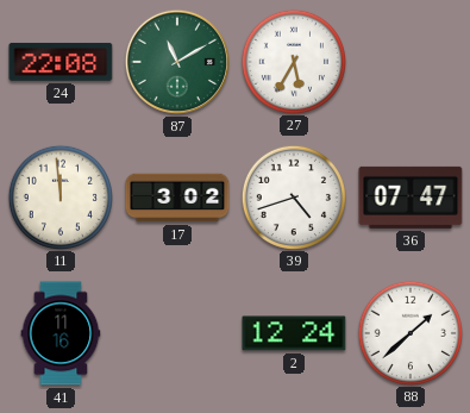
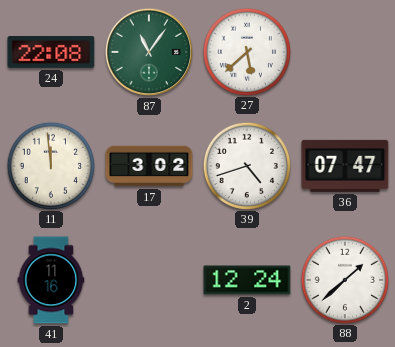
87: 11:10 -> 11:06 (149, 52)
27: 5:35 -> 5:38 (246, 51)
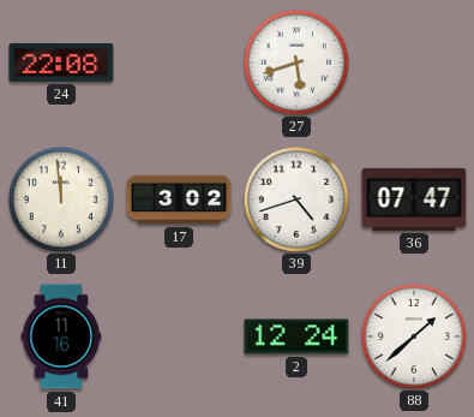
87: 11:06 -> none (149, 52)
27: 5:38 -> 5:42 (295, 61)
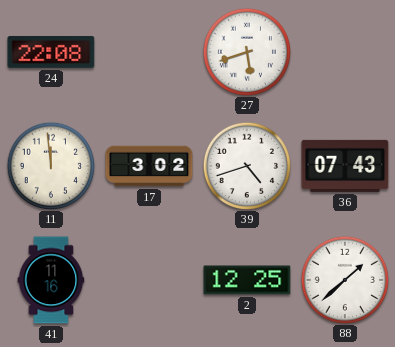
36: 07:47 -> 07:43 (345, 166)
2: 12:24 -> 12:25 (247, 280)
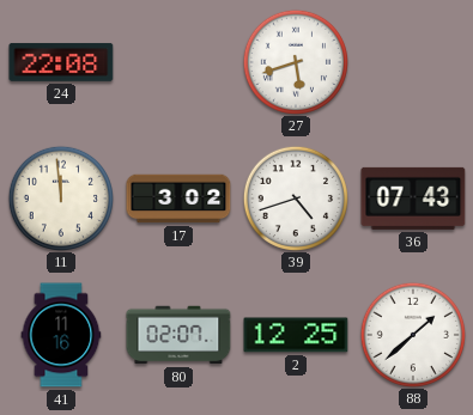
80: none -> 02:07 (178, 335)
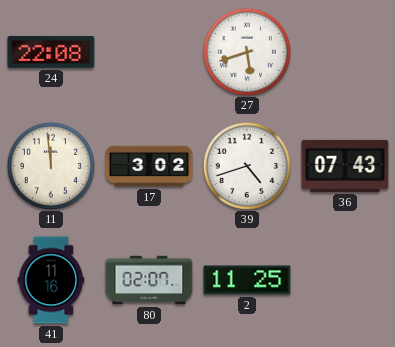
2: 12:25 -> 11:25 (247, 280)
88: 1:38 -> none (412, 334)
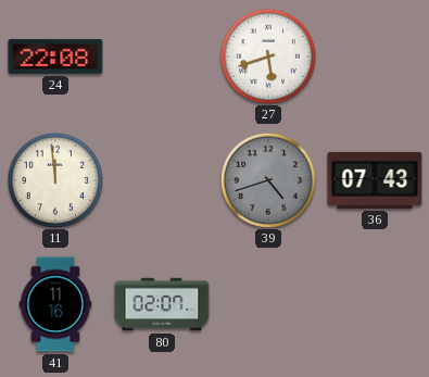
17: 3:02 -> none (149, 166)
39 dial: white -> grey (267, 179)
2: 11:25 -> none (247, 280)
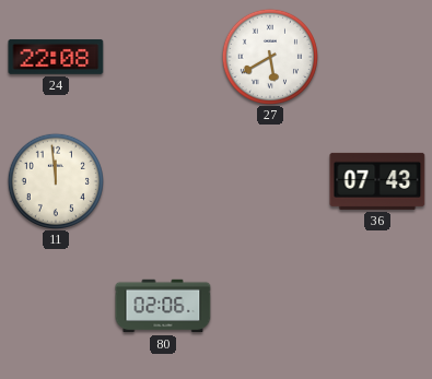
27: 5:42 -> 5:40 (269, 56)
39: 4:42 -> none (267, 179)
41: 11:16 -> none (55, 304)
80: 02:07 -> 02:06 (163, 306)
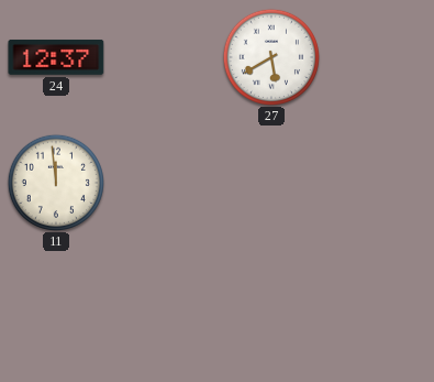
24: 22:08 -> 12:37 (56, 57)
36: 07:43 -> none (377, 181)
80: 02:06 -> none (163, 306)
